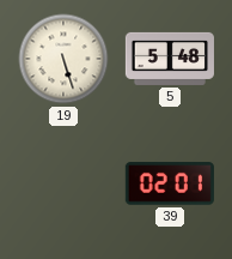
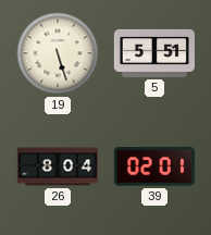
5: 5:48 -> 5:51 (154, 53)
26: none -> 8:04 (58, 166)
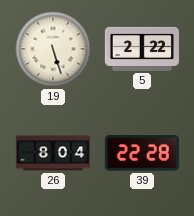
5: 5:51 -> 2:22 (142, 49)
39: 02:01 -> 22:28 (142, 153)
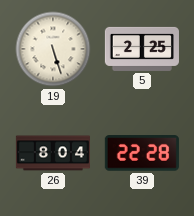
5: 2:22 -> 2:25 (142, 49)
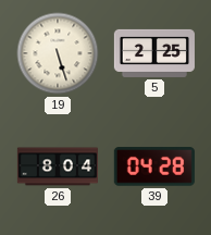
39: 22:28 -> 04:28 (154, 166)
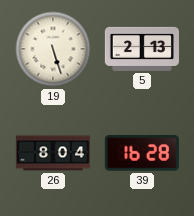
5: 2:25 -> 2:13 (142, 49)
39: 04:28 -> 16:28 (142, 153)
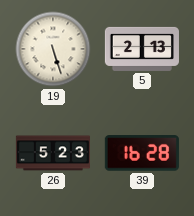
26: 8:04 -> 5:23 (53, 153)
